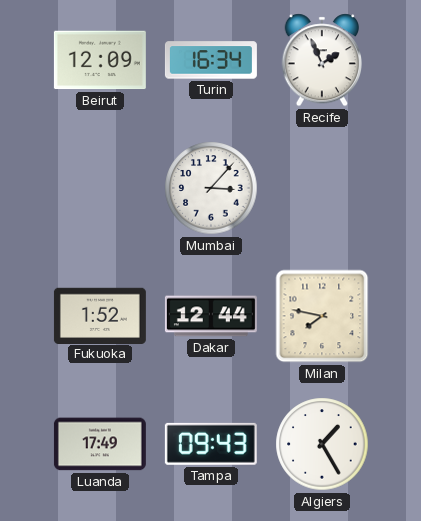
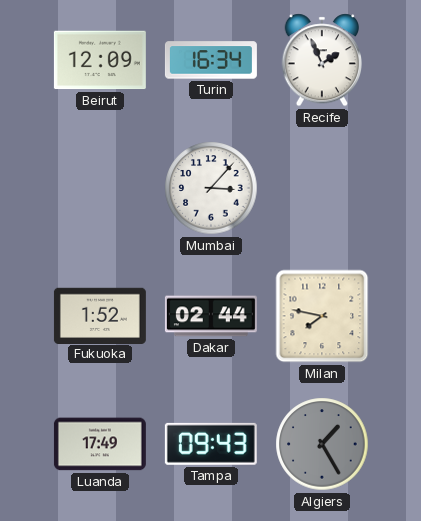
Dakar: 12:44 -> 02:44 (211, 316)
Algiers dial: white -> grey (322, 444)
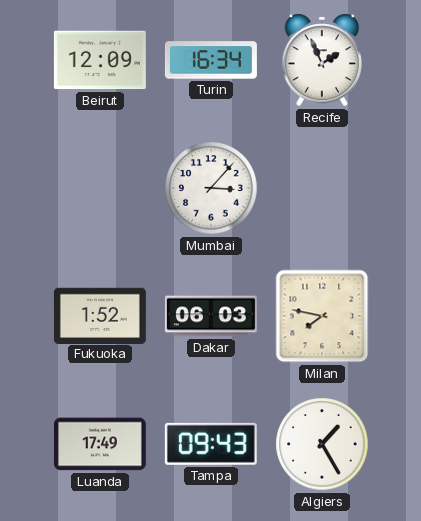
Dakar: 02:44 -> 06:03 (211, 316)
Algiers dial: grey -> white (322, 444)
